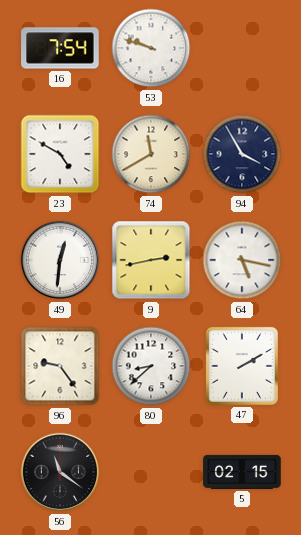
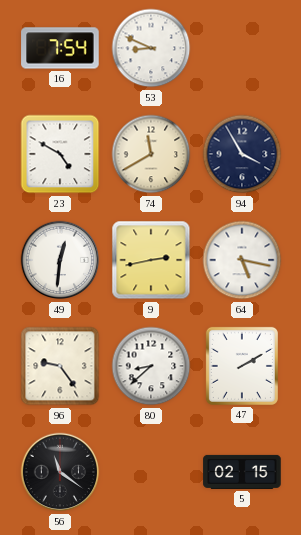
53: 9:48 -> 8:49 (151, 48)
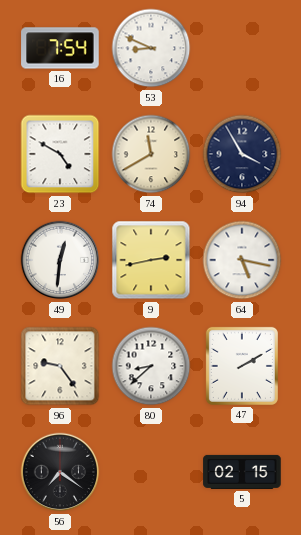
56: 11:21 -> 7:21 (60, 472)
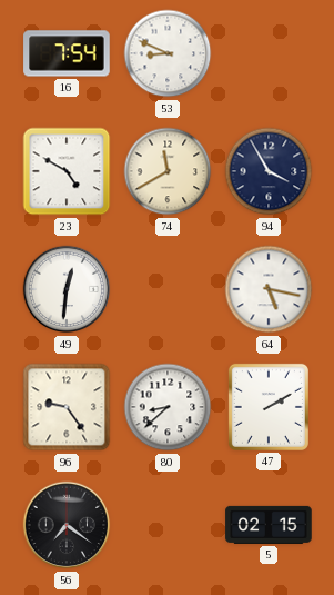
9: 2:43 -> none (151, 260)
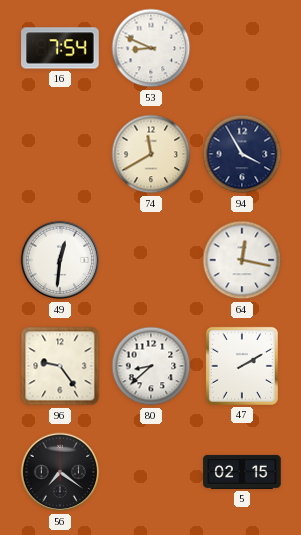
23: 4:50 -> none (67, 171)
64: 5:17 -> 12:17 (242, 260)
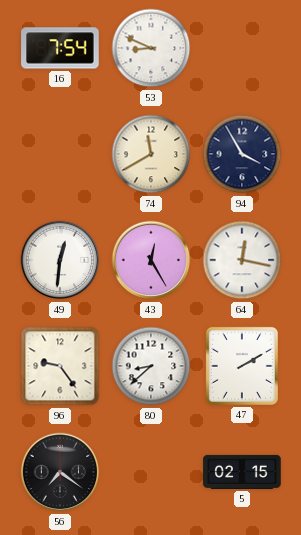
43: none -> 12:25 (151, 260)
